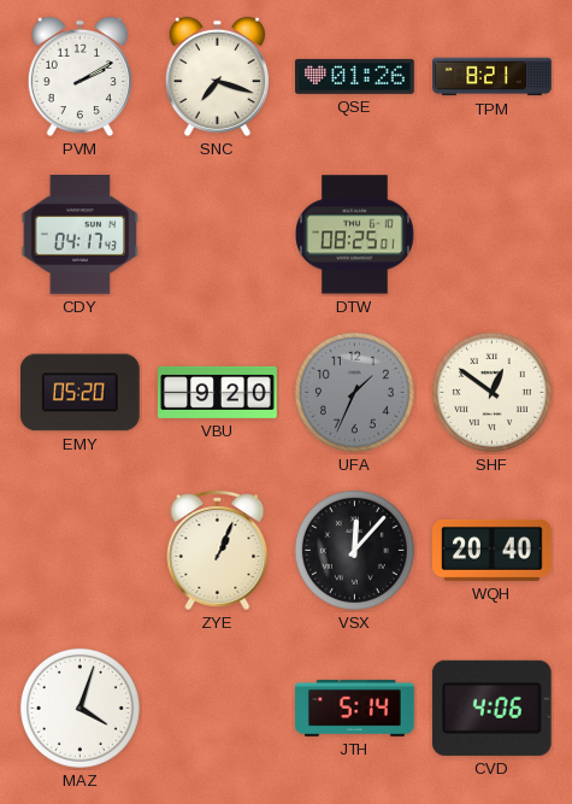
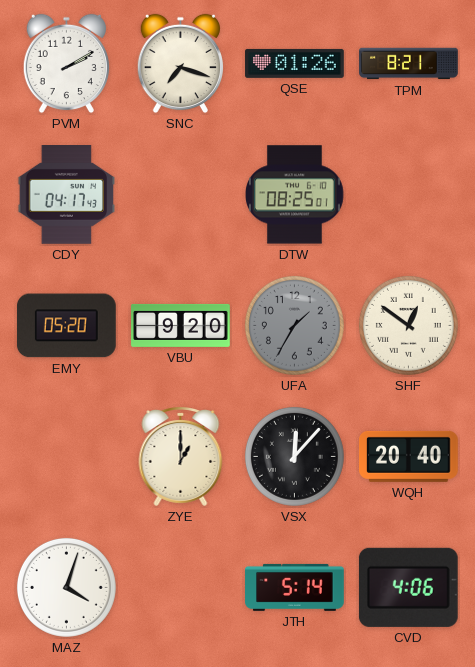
UFA: 1:34 -> 1:35 (294, 325)
ZYE: 1:04 -> 1:00 (181, 457)
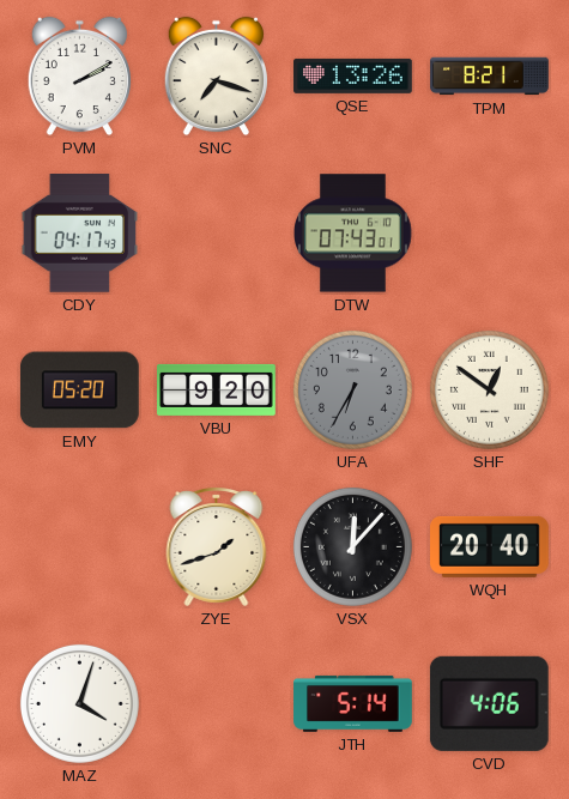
QSE: 01:26 -> 13:26 (353, 75)
DTW: 08:25 -> 07:43 (353, 234)
UFA: 1:35 -> 6:35 (352, 389)
ZYE: 1:00 -> 1:42 (217, 547)
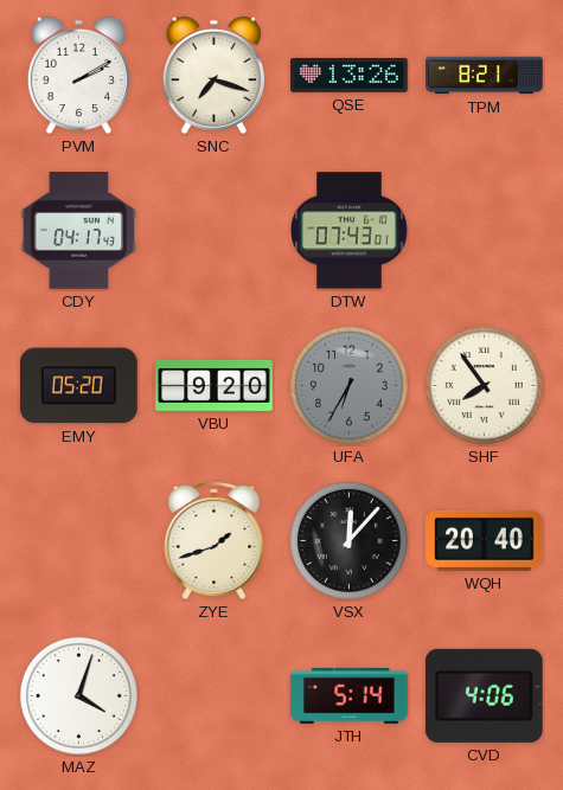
SHF: 12:51 -> 7:54 (484, 385)
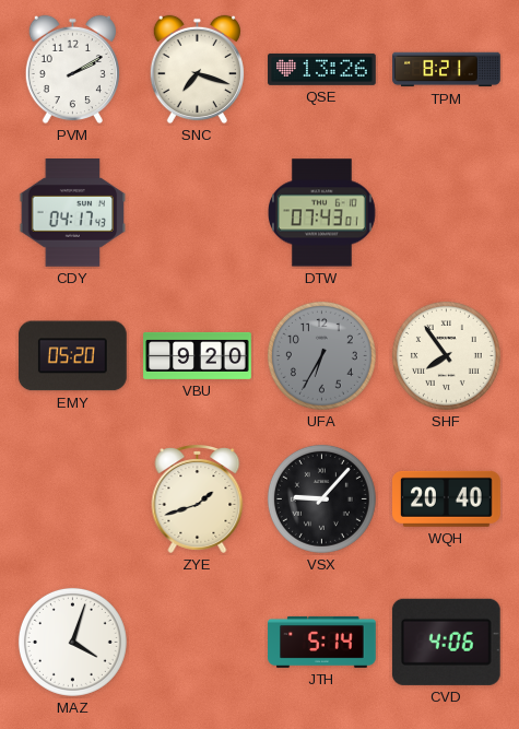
VSX: 12:07 -> 9:07 (321, 498)
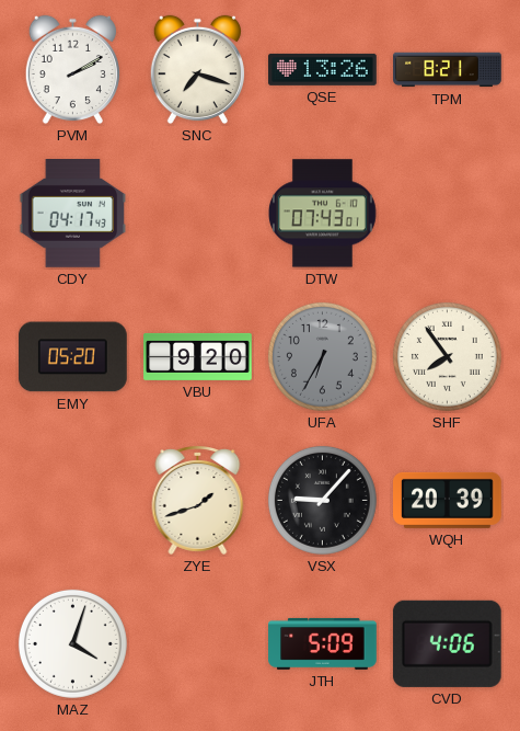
WQH: 20:40 -> 20:39 (448, 500)
JTH: 5:14 -> 5:09 (323, 643)
